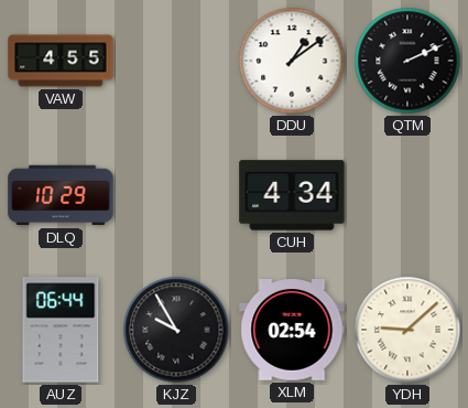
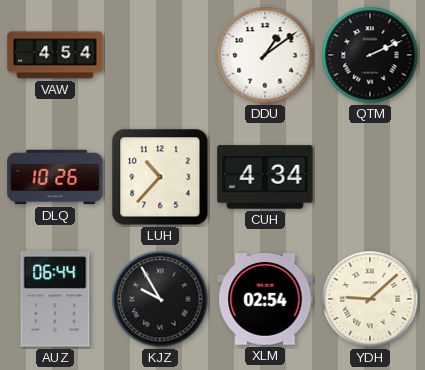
VAW: 4:55 -> 4:54 (55, 55)
DLQ: 10:29 -> 10:26 (55, 177)
LUH: none -> 10:37 (160, 177)
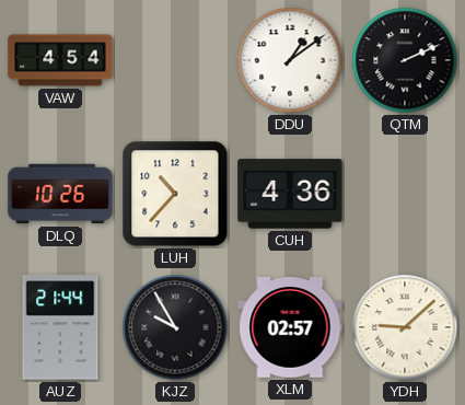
CUH: 4:34 -> 4:36 (290, 194)
AUZ: 06:44 -> 21:44 (60, 327)
XLM: 02:54 -> 02:57 (290, 328)
